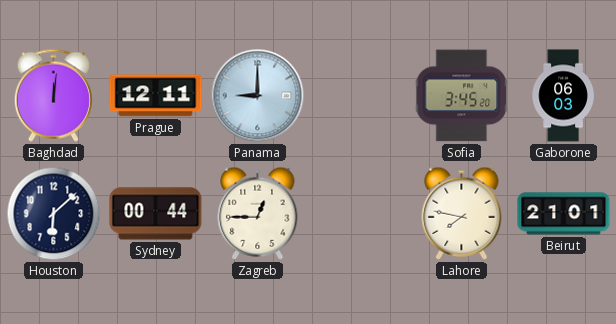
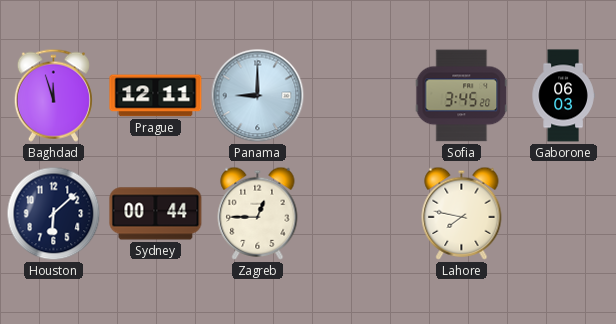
Baghdad: 12:01 -> 11:57 (53, 95)
Beirut: 21:01 -> none (564, 214)
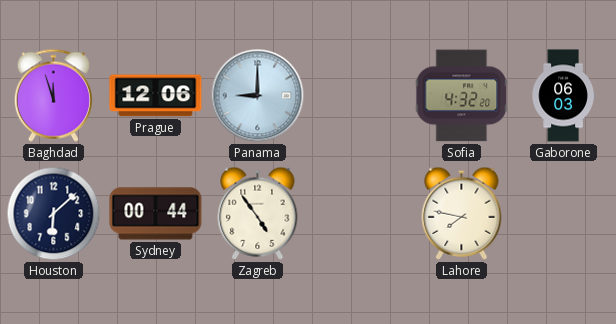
Prague: 12:11 -> 12:06 (156, 96)
Sofia: 3:45 -> 4:32 (462, 96)
Zagreb: 12:45 -> 4:54 (258, 213)
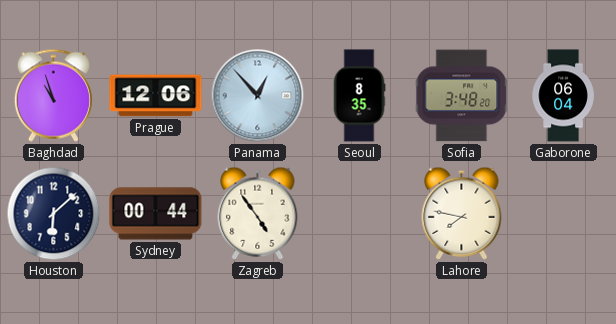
Baghdad: 11:57 -> 10:57 (53, 95)
Panama: 9:00 -> 12:53 (258, 96)
Seoul: none -> 8:35 (359, 96)
Sofia: 4:32 -> 3:48 (462, 96)
Gaborone: 06:03 -> 06:04 (563, 96)
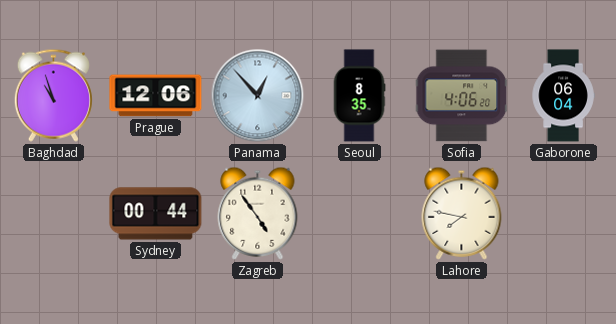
Sofia: 3:48 -> 4:06 (462, 96)
Houston: 6:08 -> none (54, 214)
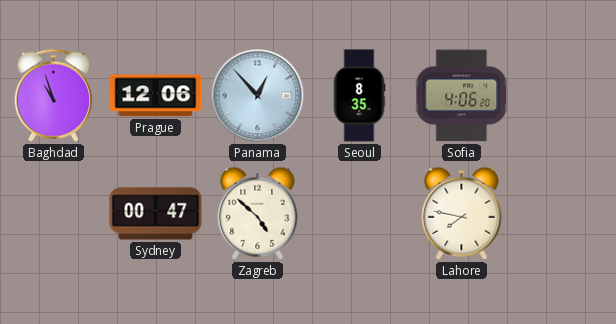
Gaborone: 06:04 -> none (563, 96)
Sydney: 00:44 -> 00:47 (156, 214)
Zagreb: 4:54 -> 4:52 (258, 213)
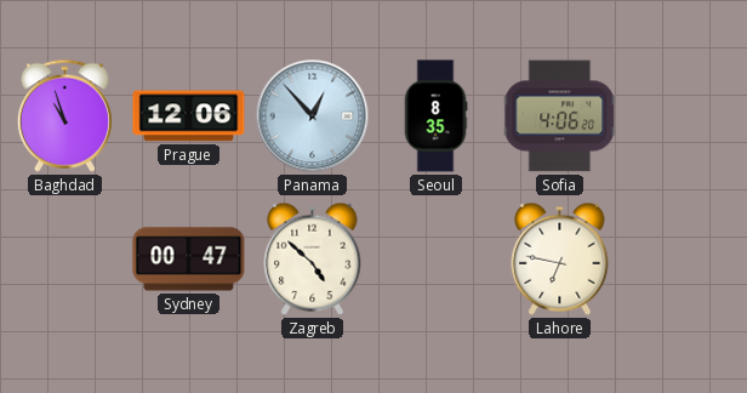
Lahore: 7:47 -> 6:47 (560, 258)
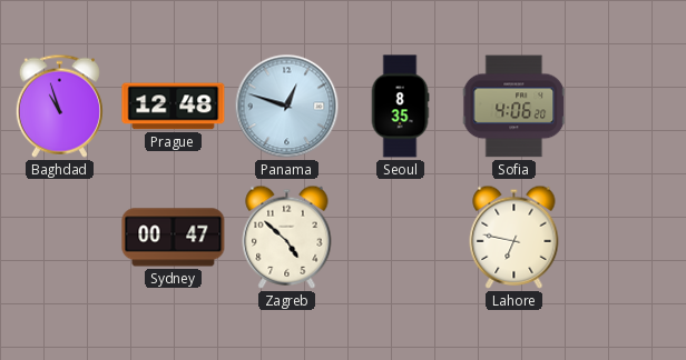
Prague: 12:06 -> 12:48 (174, 107)
Panama: 12:53 -> 12:48 (287, 107)
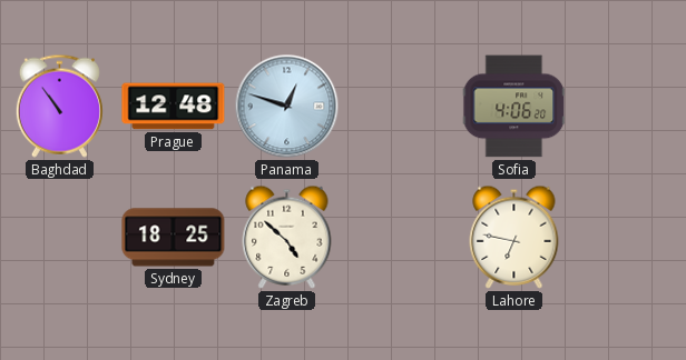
Baghdad: 10:57 -> 10:54 (59, 106)
Seoul: 8:35 -> none (400, 107)
Sydney: 00:47 -> 18:25 (174, 238)
